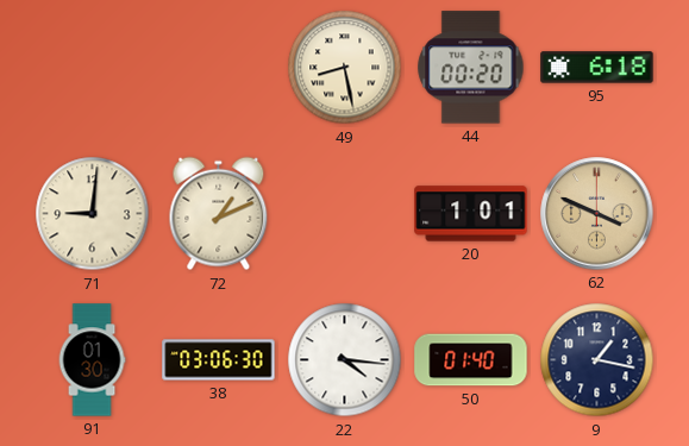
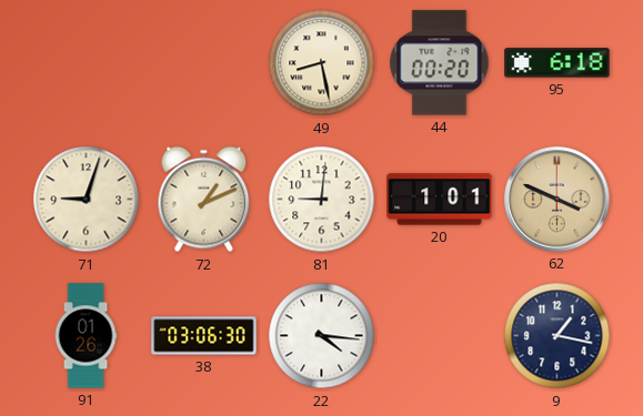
71: 9:01 -> 9:03 (87, 200)
81: none -> 9:01 (322, 200)
91: 01:30 -> 01:26 (86, 336)
50: 01:40 -> none (471, 360)
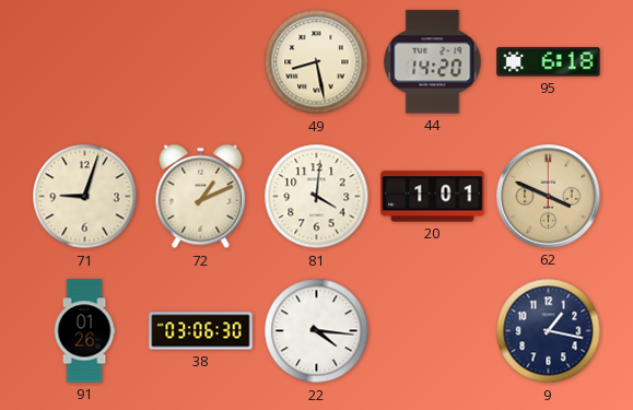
44: 00:20 -> 14:20 (433, 62)
81: 9:01 -> 4:01 (317, 197)
